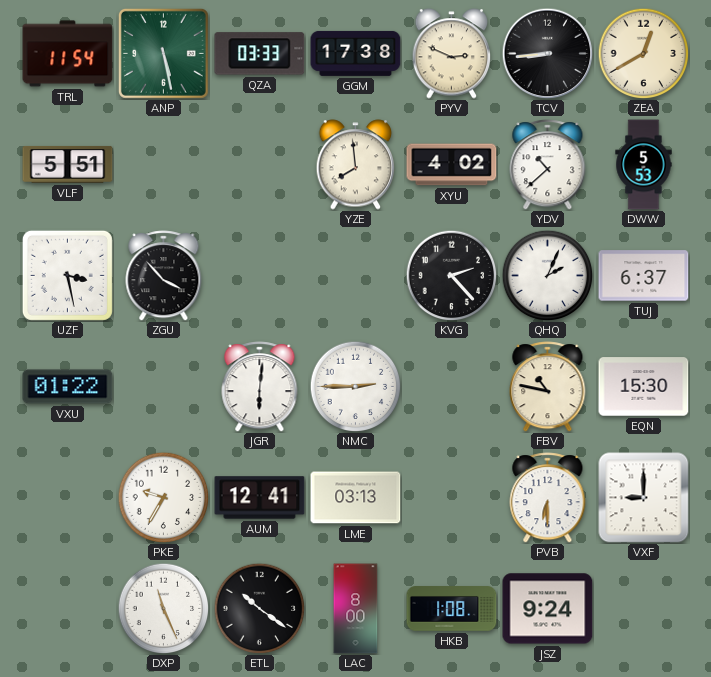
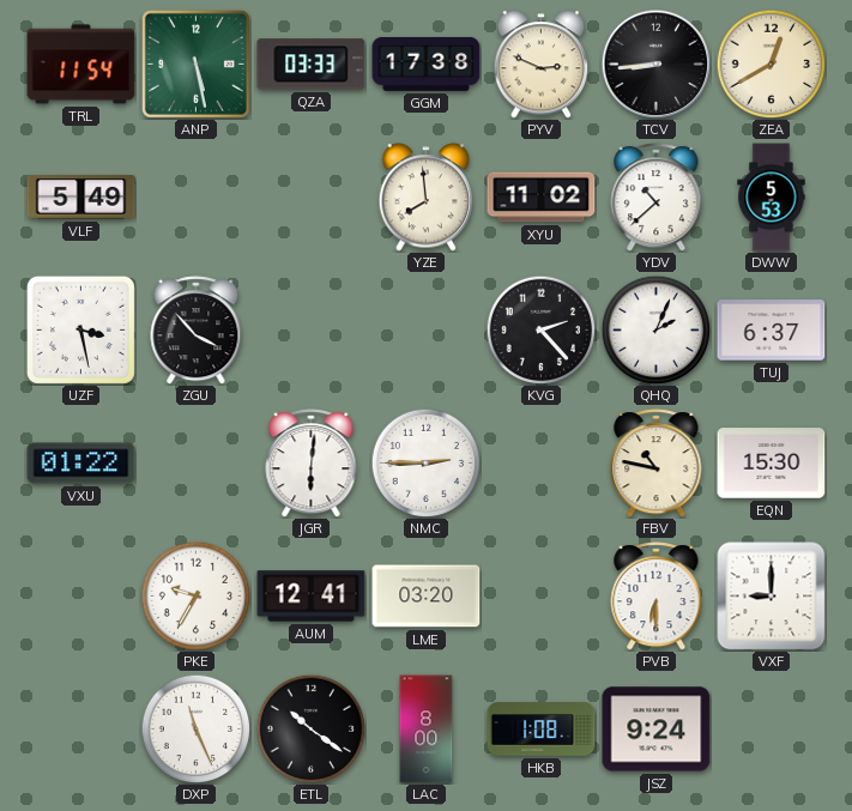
VLF: 5:51 -> 5:49 (81, 196)
XYU: 4:02 -> 11:02 (542, 198)
LME: 03:13 -> 03:20 (427, 597)
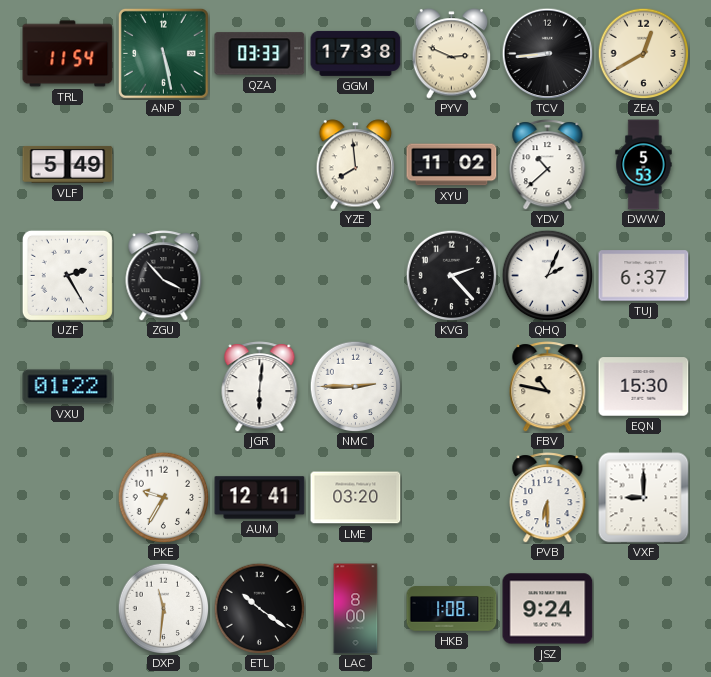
UZF: 3:28 -> 2:25 (67, 275)
DXP: 11:26 -> 11:31 (163, 608)
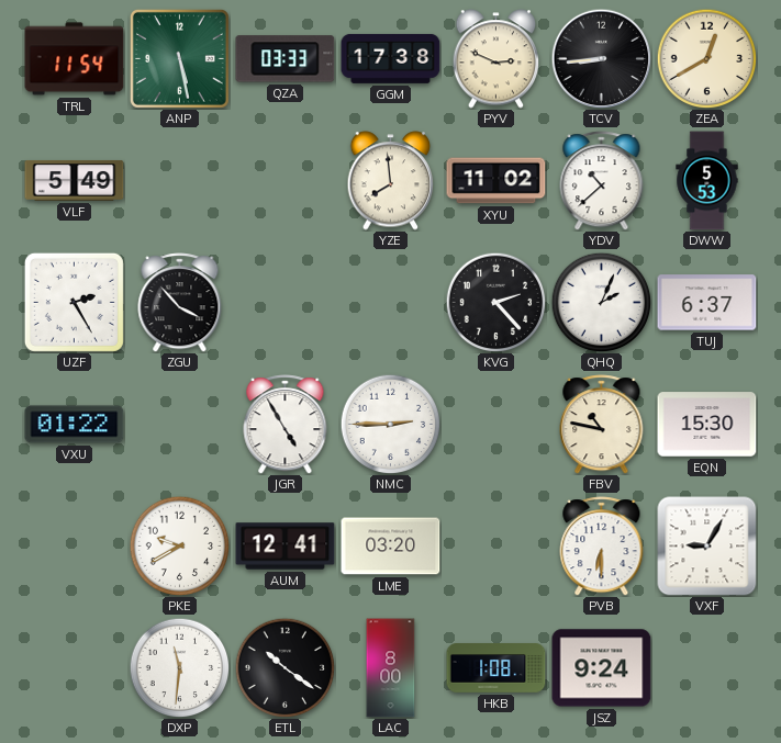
JGR: 6:01 -> 4:55 (286, 425)
PKE: 9:35 -> 9:40 (179, 545)
VXF: 9:00 -> 9:05 (707, 547)
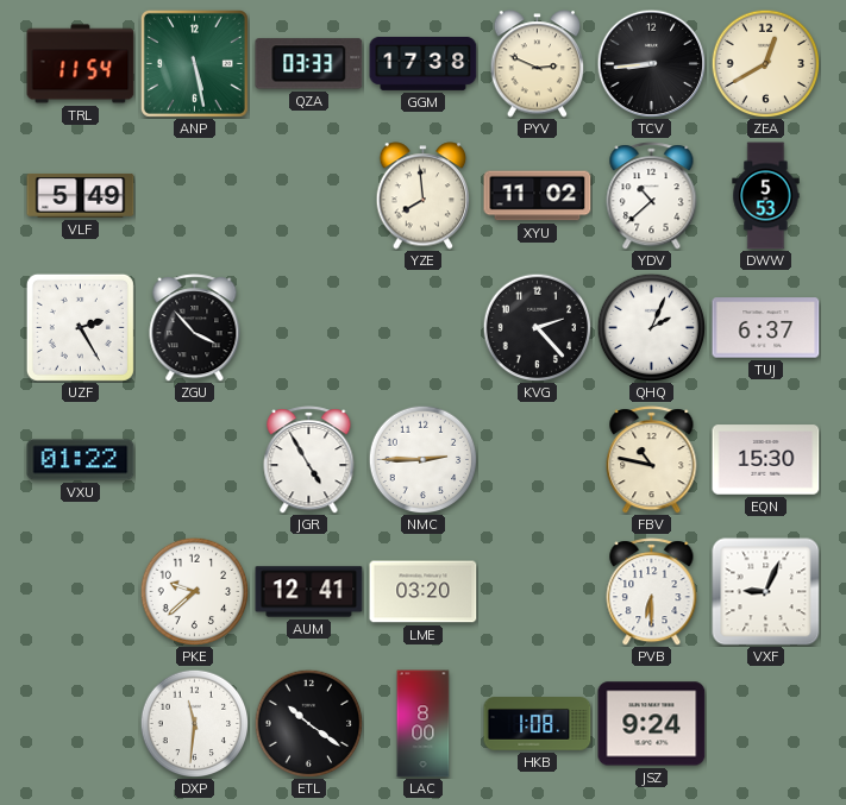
PKE: 9:40 -> 9:38 (194, 591)
VXF: 9:05 -> 9:04 (766, 592)
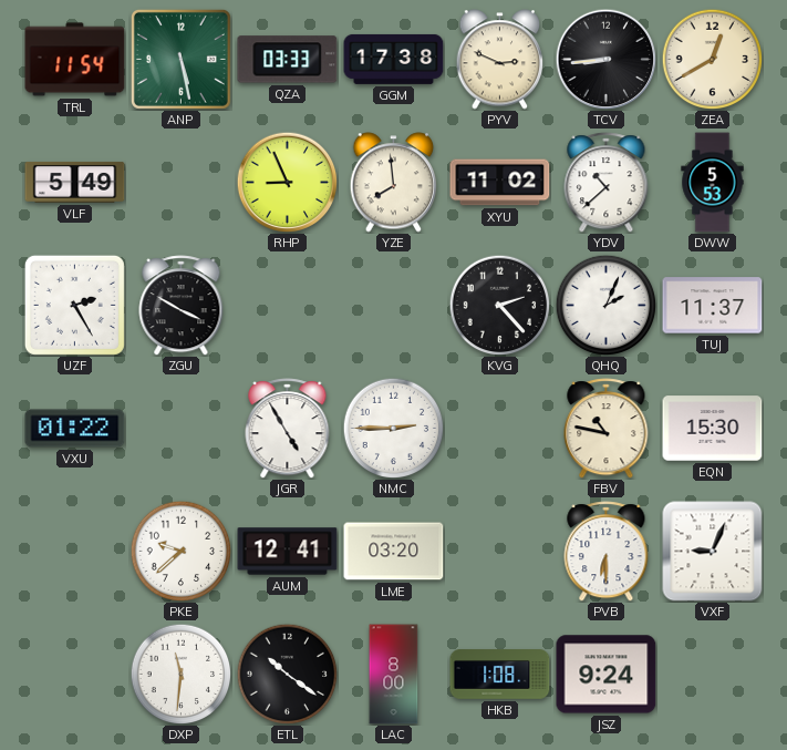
RHP: none -> 8:56 (287, 182)
ZGU: 3:53 -> 3:50 (182, 306)
TUJ: 6:37 -> 11:37 (713, 306)
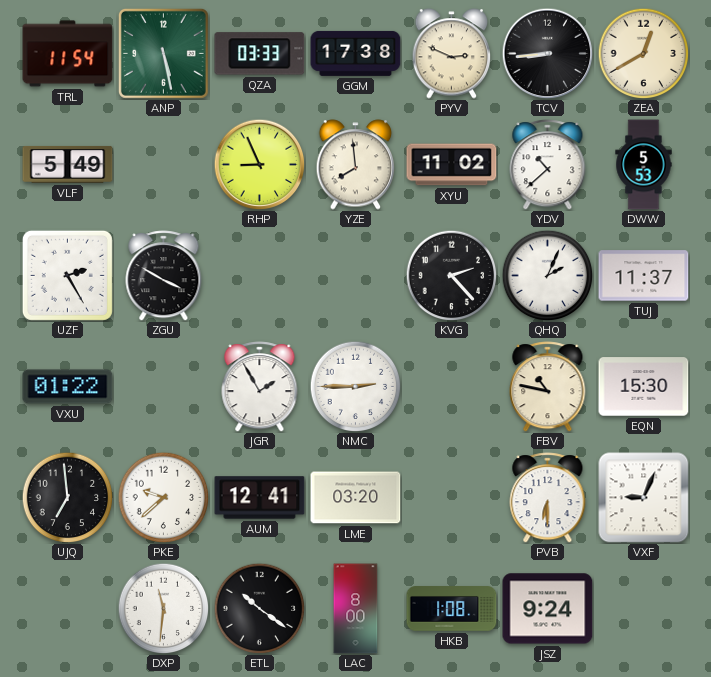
JGR: 4:55 -> 1:55 (260, 387)
UJQ: none -> 6:59 (67, 497)
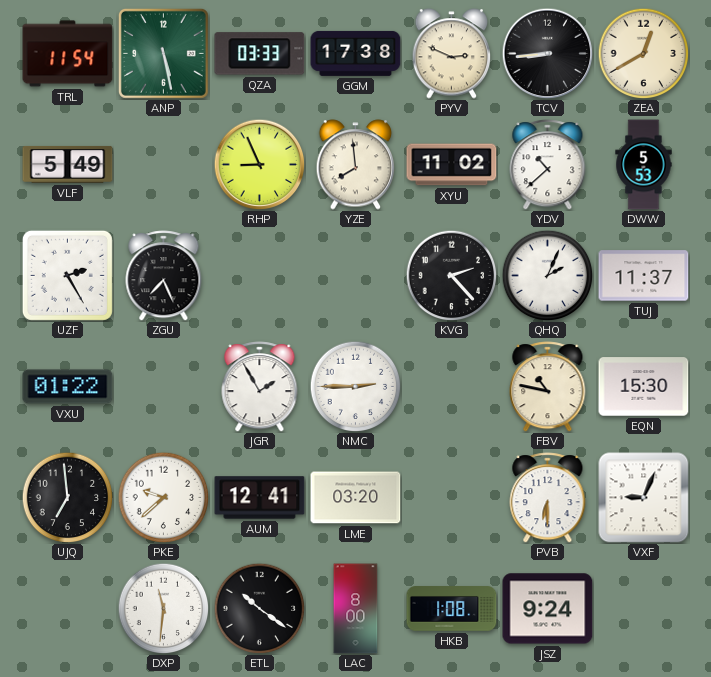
ZGU: 3:50 -> 7:26 (164, 276)
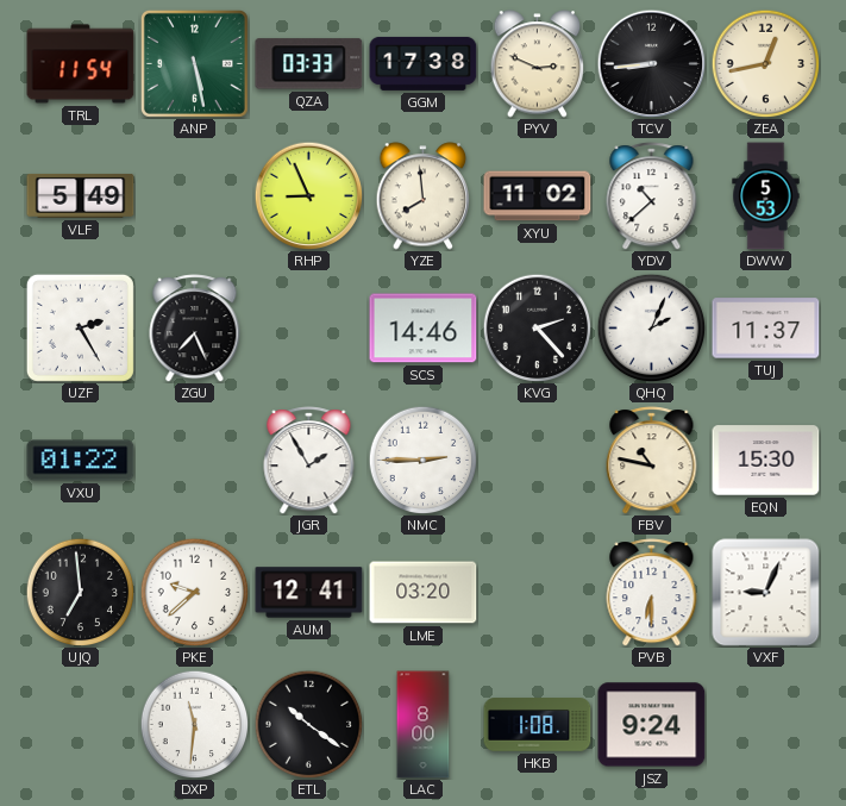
ZEA: 12:40 -> 12:43 (765, 63)
SCS: none -> 14:46 (424, 329)
